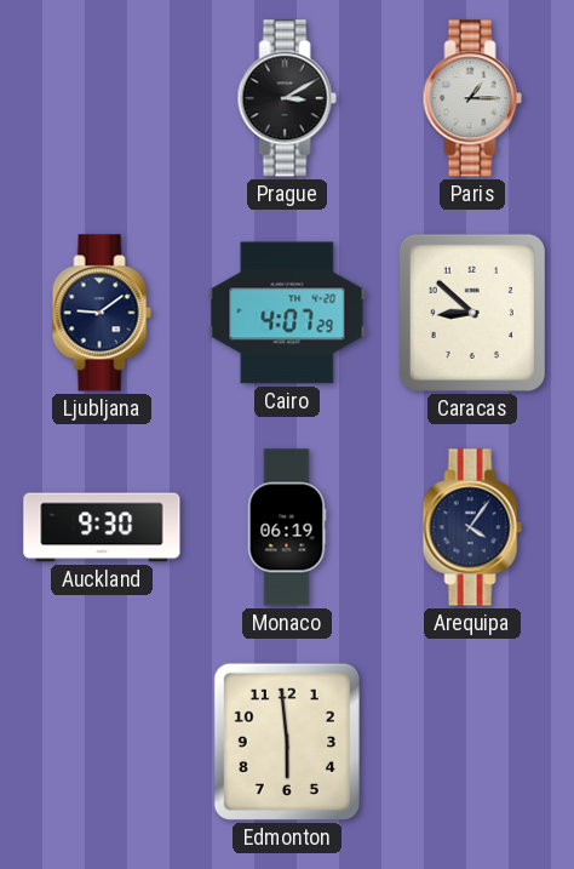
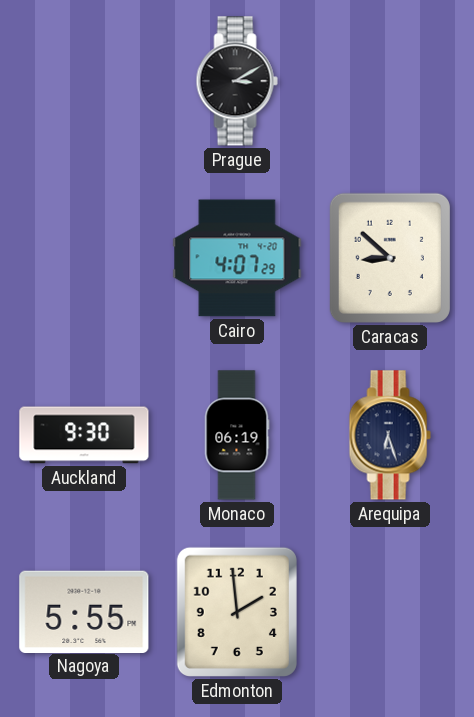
Paris: 1:15 -> none (472, 98)
Ljubljana: 9:09 -> none (102, 313)
Arequipa: 4:06 -> 6:27 (390, 435)
Nagoya: none -> 5:55 (84, 611)
Edmonton: 5:59 -> 1:59 (237, 612)
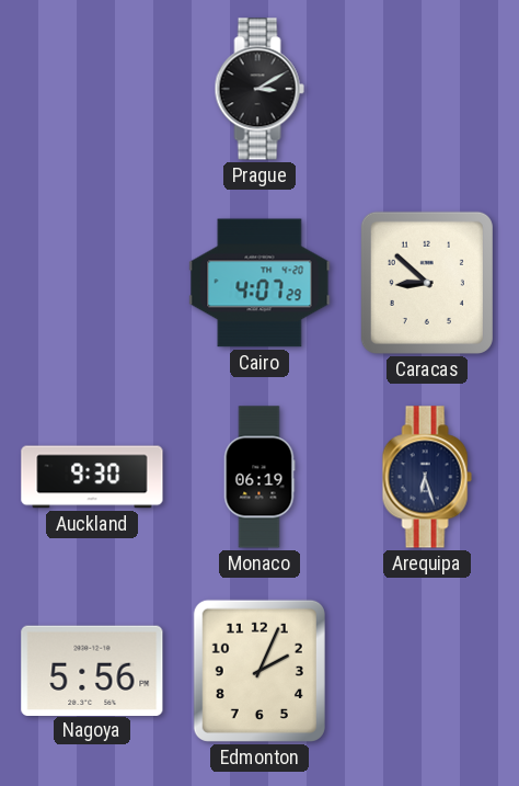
Nagoya: 5:55 -> 5:56 (92, 670)
Edmonton: 1:59 -> 2:04 (259, 671)
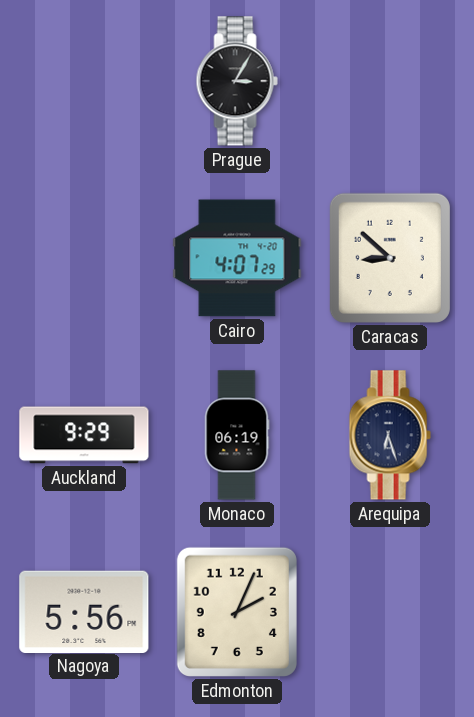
Prague: 3:10 -> 3:05 (237, 81)
Auckland: 9:30 -> 9:29 (84, 435)
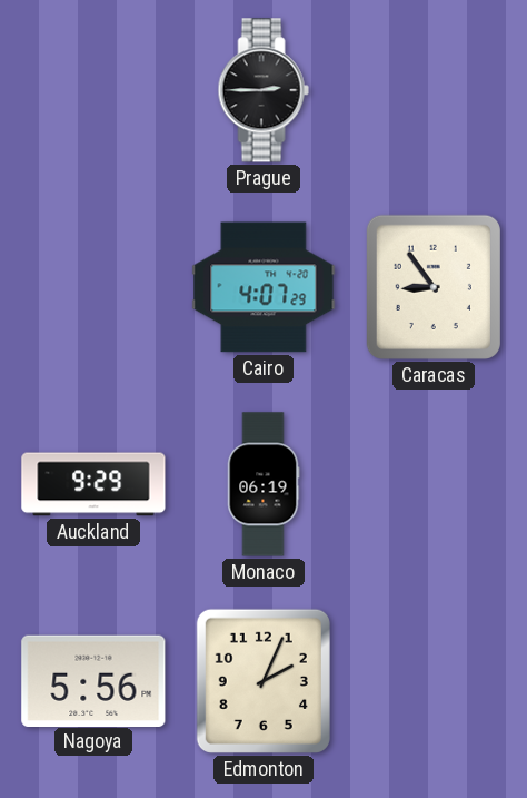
Prague: 3:05 -> 2:45 (263, 90)
Caracas: 8:52 -> 8:54 (434, 287)
Arequipa: 6:27 -> none (390, 435)
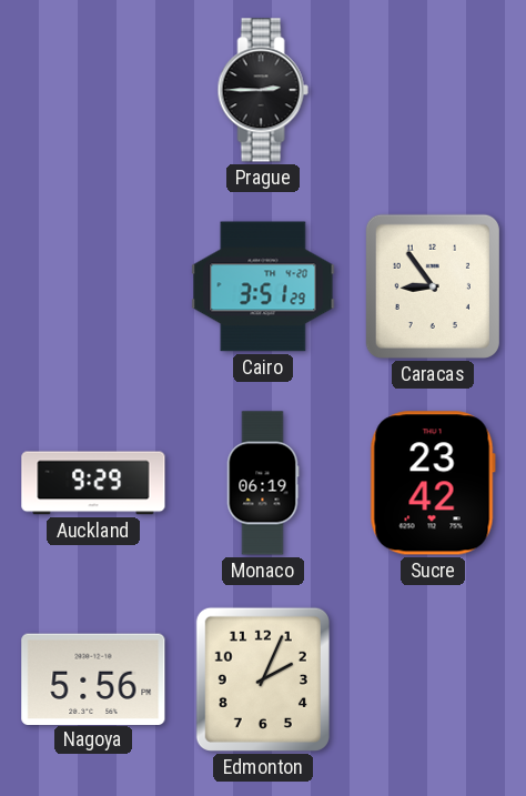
Cairo: 4:07 -> 3:51 (263, 286)
Sucre: none -> 23:42 (433, 483)
